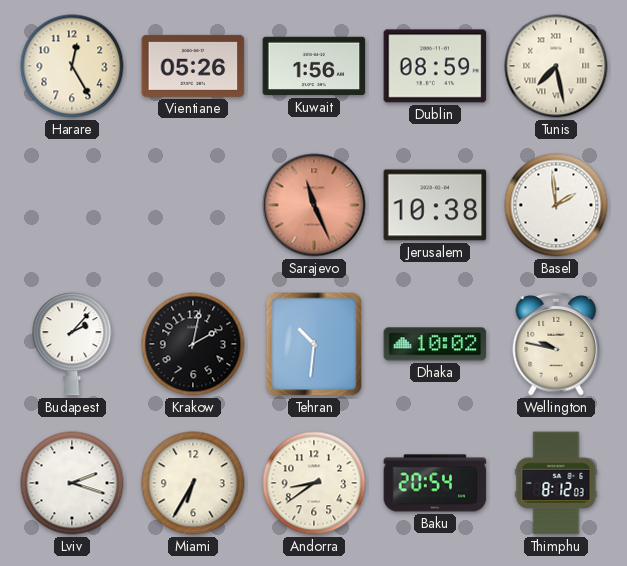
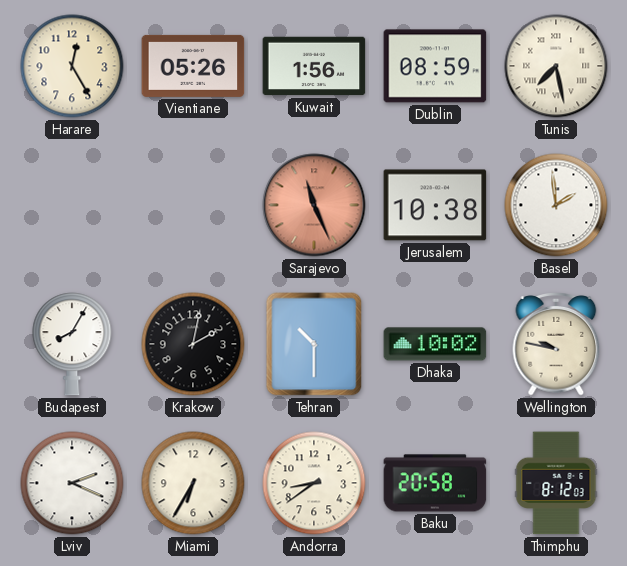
Budapest: 2:07 -> 8:05 (72, 344)
Tehran: 10:31 -> 10:30 (314, 344)
Lviv: 2:18 -> 2:19 (72, 483)
Baku: 20:54 -> 20:58 (435, 483)
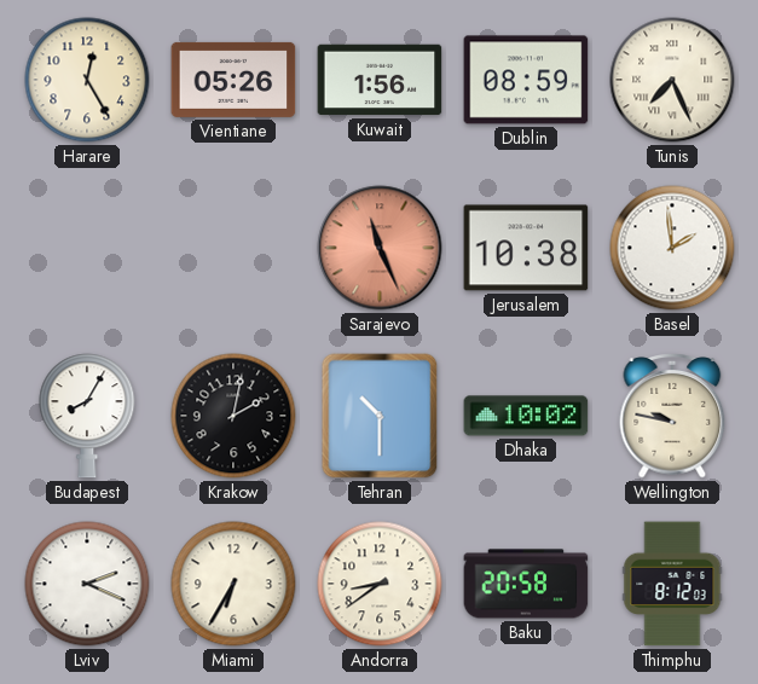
Tunis: 7:28 -> 7:26 (672, 80)
